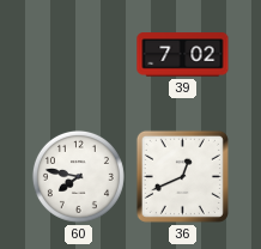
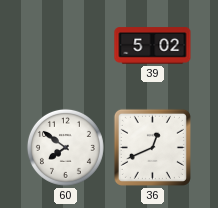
39: 7:02 -> 5:02 (153, 46)
60: 7:47 -> 7:51 (65, 147)
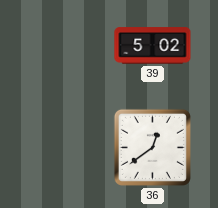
60: 7:51 -> none (65, 147)
36: 12:41 -> 12:39 (152, 147)
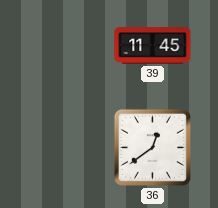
39: 5:02 -> 11:45 (153, 46)
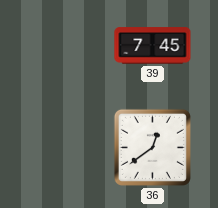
39: 11:45 -> 7:45 (153, 46)
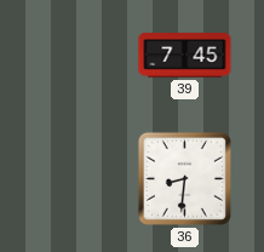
36: 12:39 -> 8:31 (184, 178)
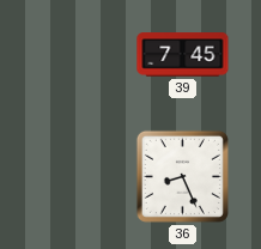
36: 8:31 -> 8:26 (182, 176)
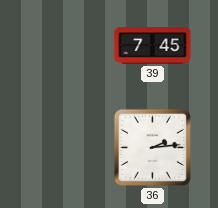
36: 8:26 -> 2:14 (152, 147)
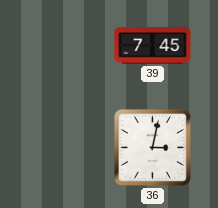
36: 2:14 -> 3:02 (152, 147)
